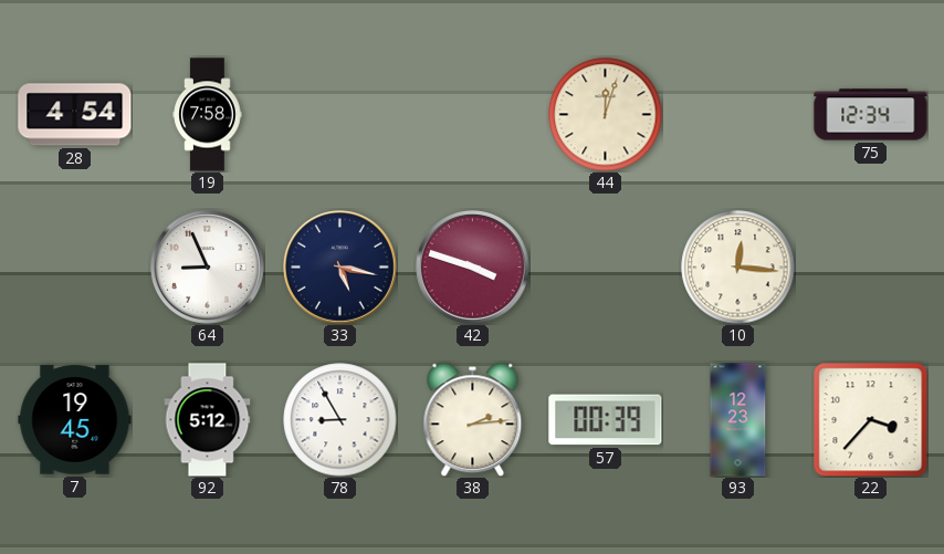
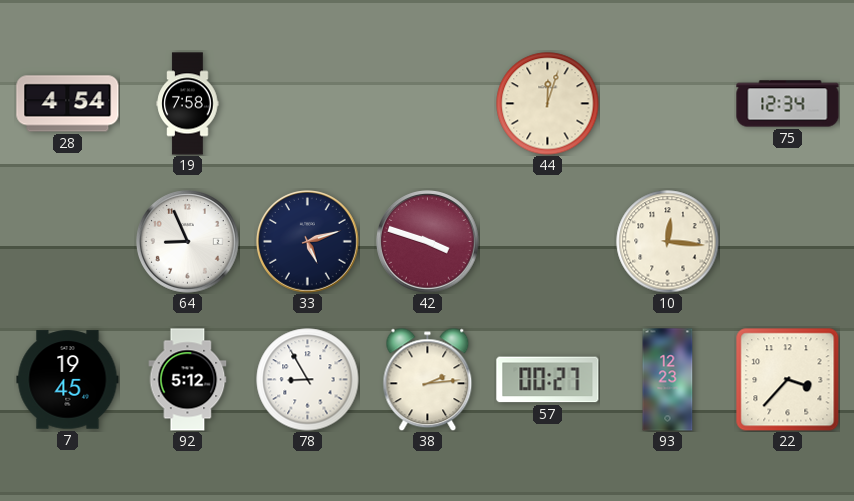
33: 5:17 -> 5:12 (308, 242)
57: 00:39 -> 00:27 (548, 380)
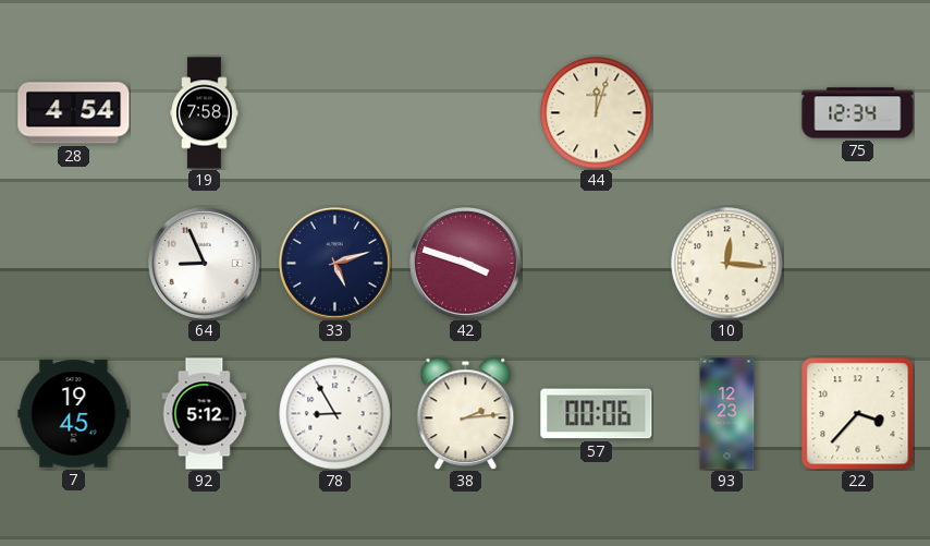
57: 00:27 -> 00:06 (597, 414)
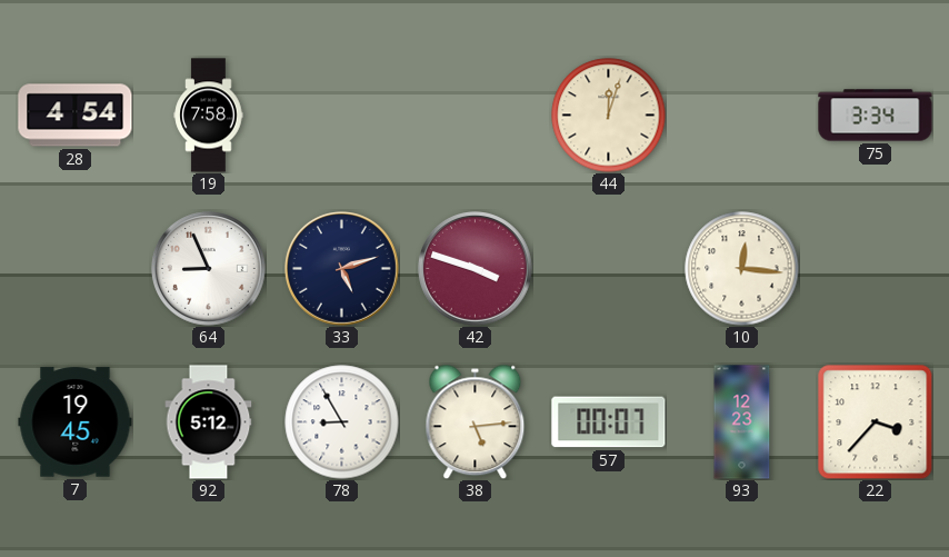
75: 12:34 -> 3:34 (876, 116)
38: 2:14 -> 5:14 (476, 421)
57: 00:06 -> 00:07 (609, 422)
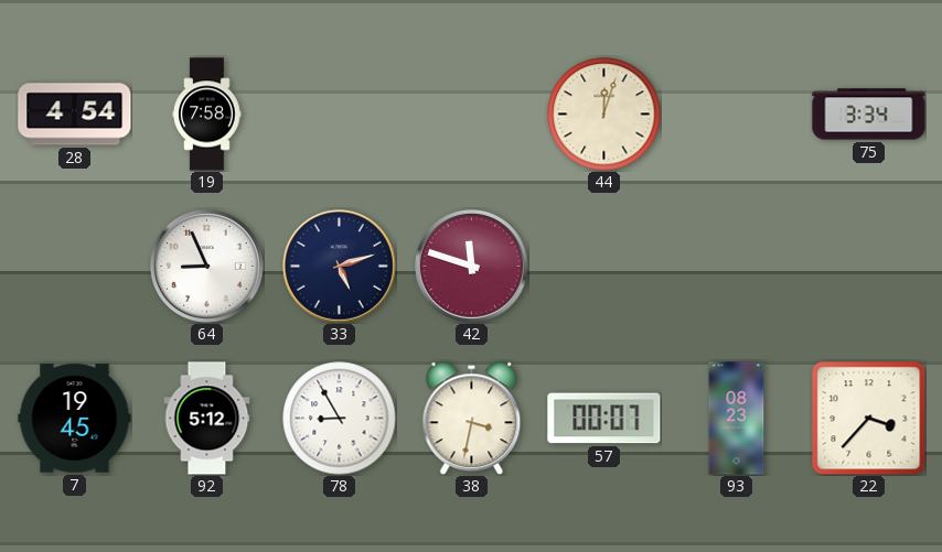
42: 3:48 -> 11:48 (472, 267)
10: 12:16 -> none (742, 269)
38: 5:14 -> 3:32 (472, 418)
93: 12:23 -> 08:23 (737, 419)
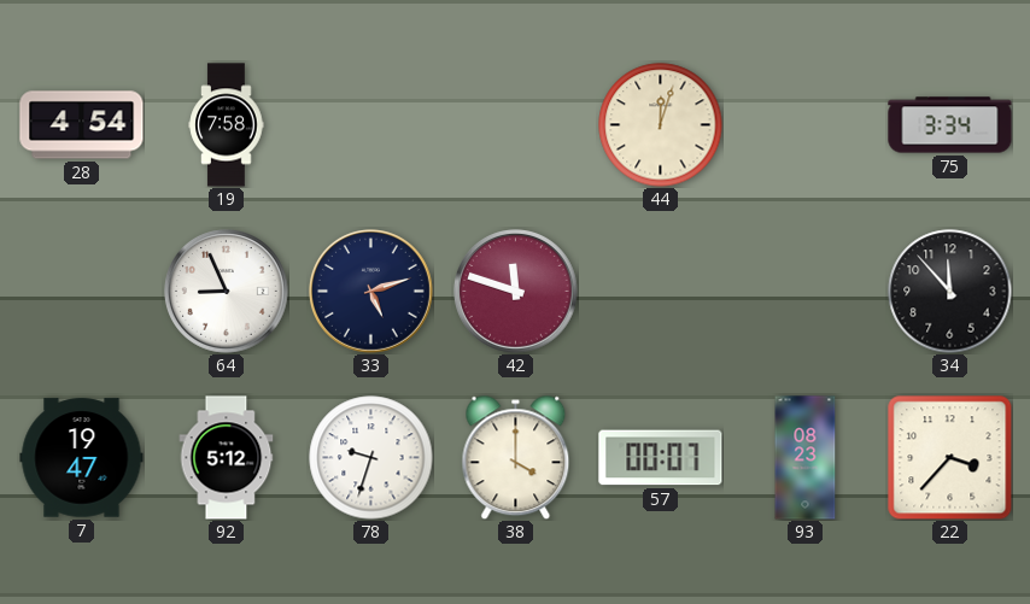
34: none -> 11:53 (950, 292)
7: 19:45 -> 19:47 (82, 458)
78: 8:55 -> 9:33 (371, 458)
38: 3:32 -> 4:00 (516, 457)
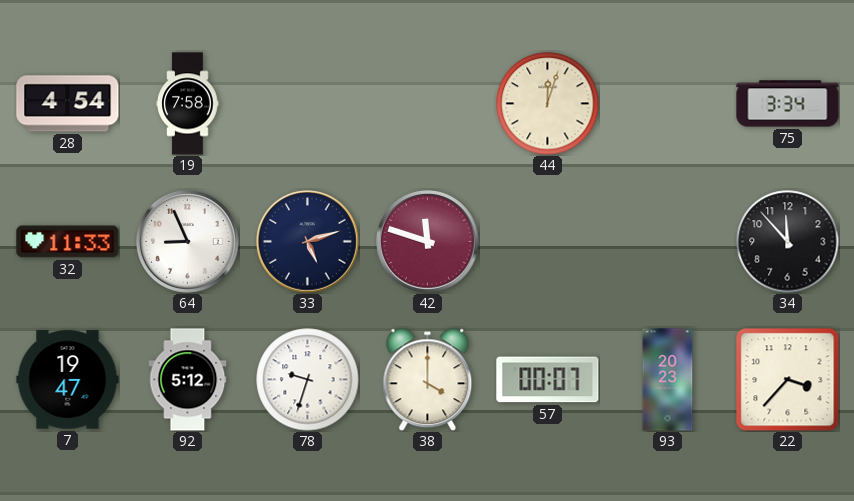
32: none -> 11:33 (68, 242)
93: 08:23 -> 20:23 (668, 380)
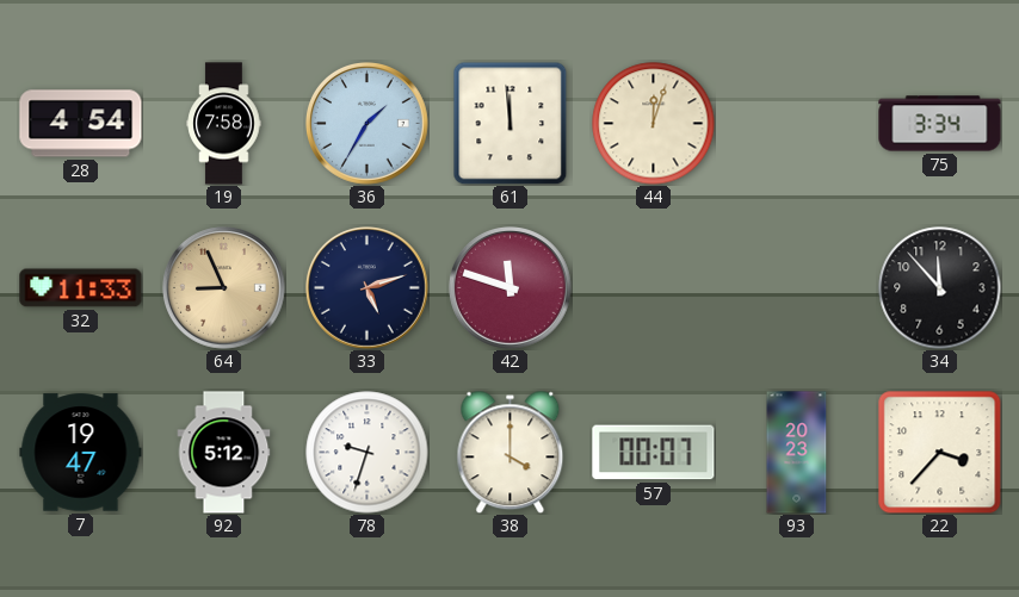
36: none -> 1:35 (368, 124)
61: none -> 11:59 (511, 123)
64 dial: white -> champagne (224, 288)
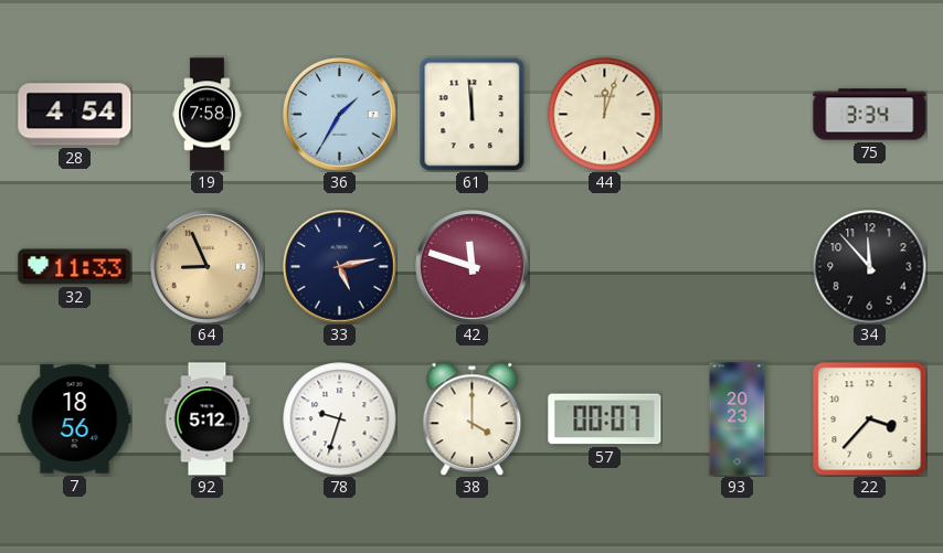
33: 5:12 -> 5:13 (340, 267)
7: 19:47 -> 18:56 (75, 419)
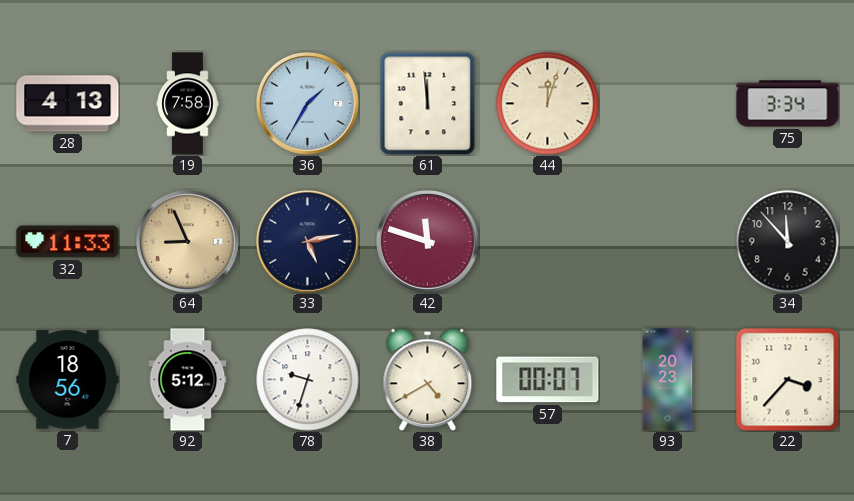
28: 4:54 -> 4:13 (68, 104)
38: 4:00 -> 4:40 (428, 379)
